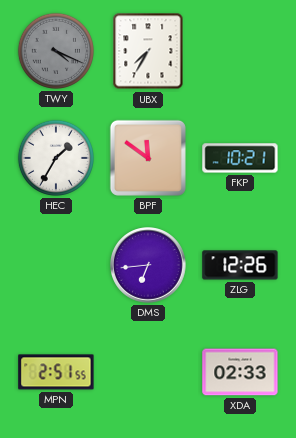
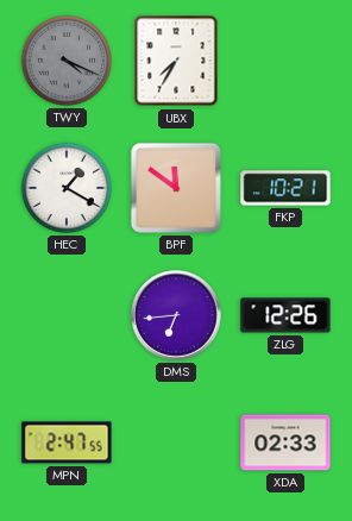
HEC: 1:35 -> 1:20 (67, 188)
MPN: 2:51 -> 2:47 (67, 442)
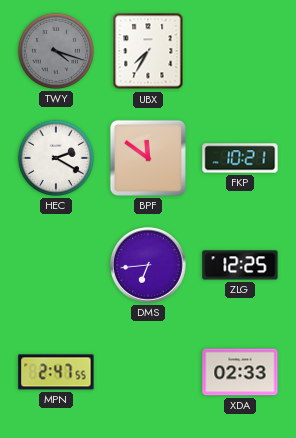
TWY: 4:19 -> 4:18 (56, 51)
HEC: 1:20 -> 2:20 (56, 158)
ZLG: 12:26 -> 12:25 (240, 265)
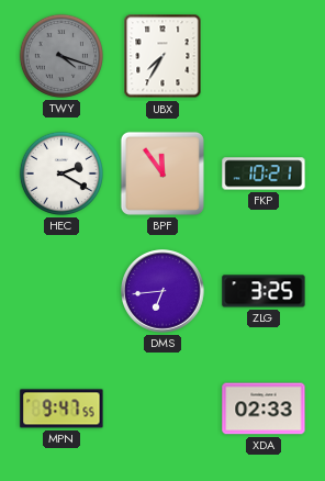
BPF: 11:51 -> 11:54 (162, 174)
ZLG: 12:25 -> 3:25 (264, 291)
MPN: 2:47 -> 9:47 (61, 409)
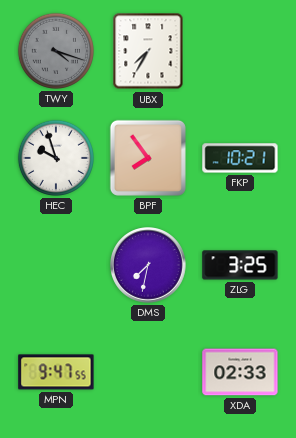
HEC: 2:20 -> 9:57 (56, 158)
BPF: 11:54 -> 7:54 (148, 158)
DMS: 6:44 -> 7:32 (148, 265)
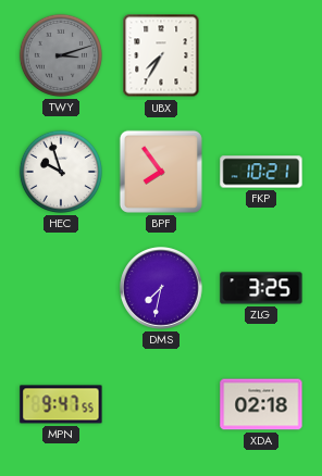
TWY: 4:18 -> 3:12 (61, 55)
XDA: 02:33 -> 02:18 (261, 404)
